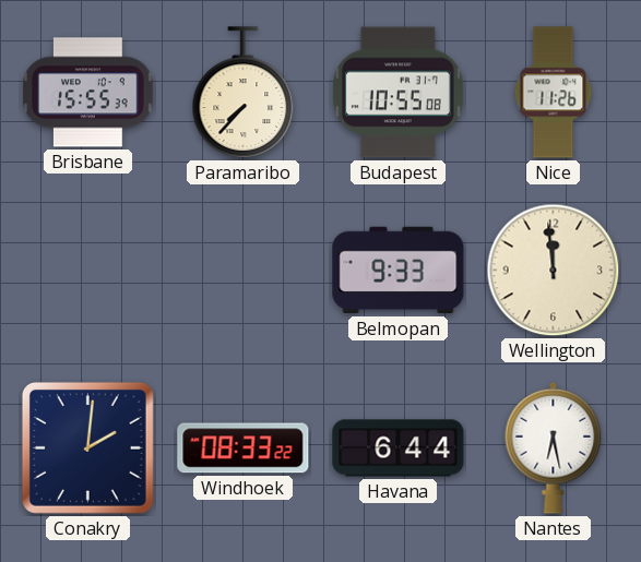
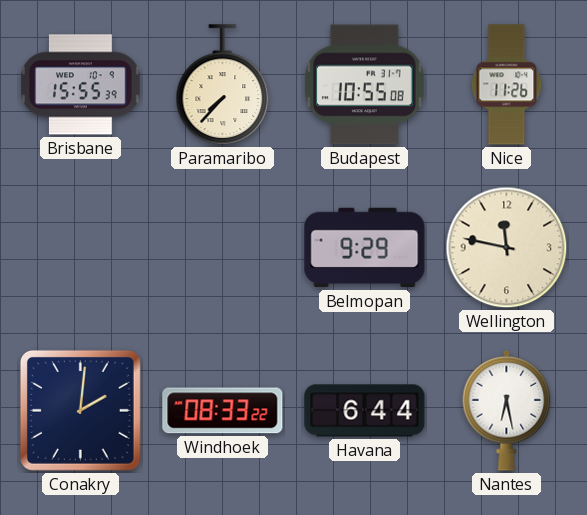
Belmopan: 9:33 -> 9:29 (365, 248)
Wellington: 11:59 -> 11:47 (507, 248)
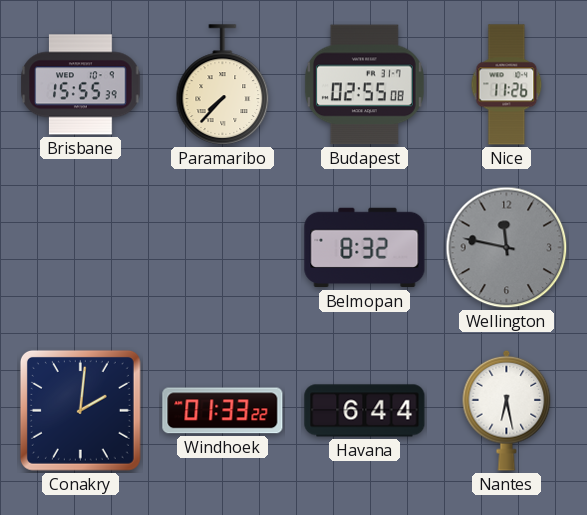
Budapest: 10:55 -> 02:55 (364, 85)
Belmopan: 9:29 -> 8:32 (365, 248)
Wellington dial: cream -> grey (507, 248)
Windhoek: 08:33 -> 01:33 (223, 411)
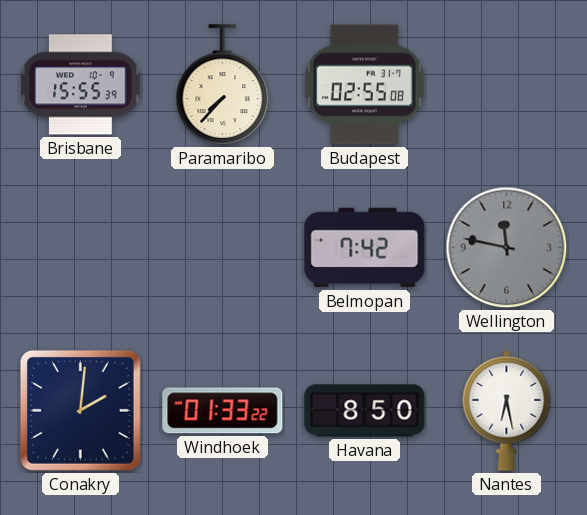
Nice: 11:26 -> none (507, 85)
Belmopan: 8:32 -> 7:42 (365, 248)
Havana: 6:44 -> 8:50 (365, 411)
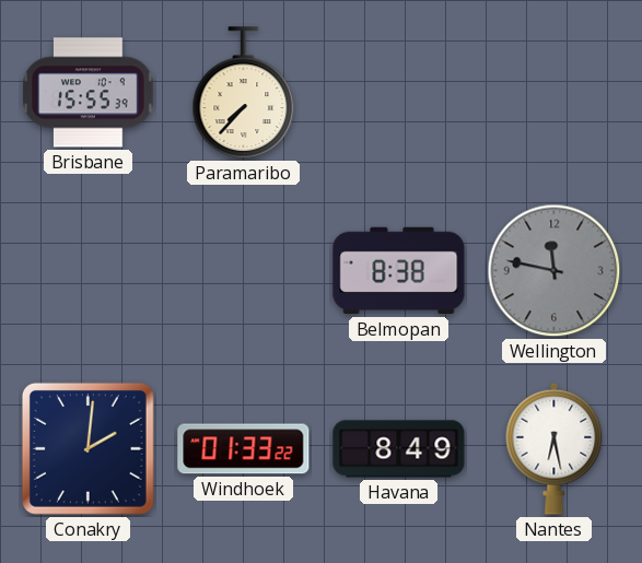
Budapest: 02:55 -> none (364, 85)
Belmopan: 7:42 -> 8:38 (399, 271)
Havana: 8:50 -> 8:49 (399, 449)
